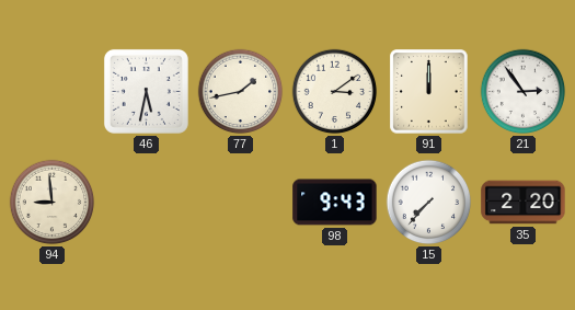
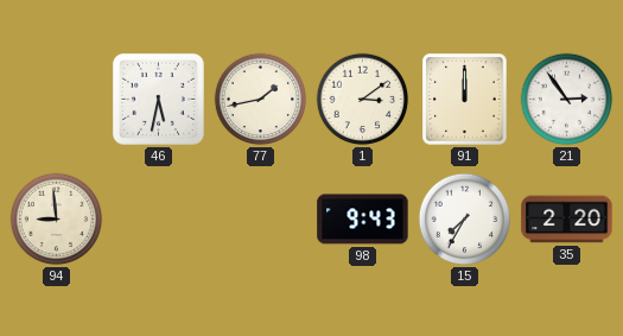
15: 7:37 -> 7:35 (465, 220)
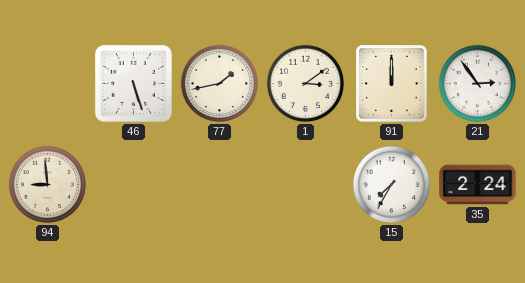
46: 5:32 -> 5:27 (133, 83)
98: 9:43 -> none (363, 220)
35: 2:20 -> 2:24 (478, 185)
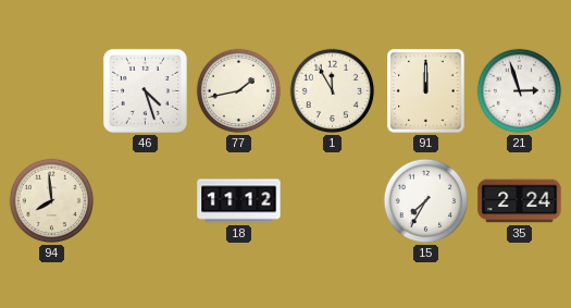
46: 5:27 -> 4:27 (145, 90)
1: 3:09 -> 11:55 (333, 91)
21: 2:54 -> 2:57 (520, 91)
94: 8:59 -> 7:59 (52, 201)
18: none -> 11:12 (239, 201)
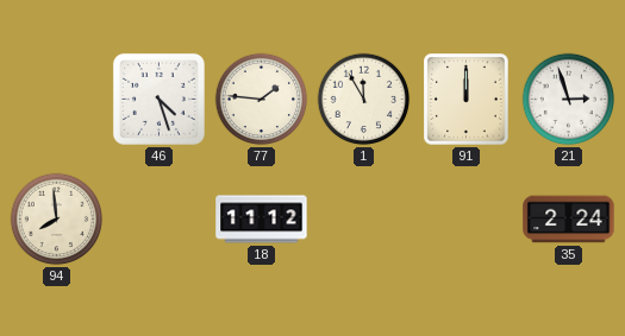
77: 1:43 -> 1:46 (262, 100)
15: 7:35 -> none (426, 201)
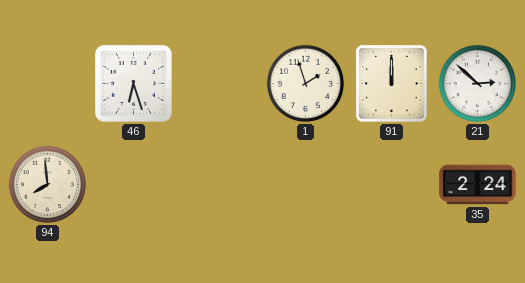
46: 4:27 -> 6:27 (133, 83)
77: 1:46 -> none (262, 100)
1: 11:55 -> 1:57 (306, 84)
21: 2:57 -> 2:52 (478, 84)
18: 11:12 -> none (262, 220)
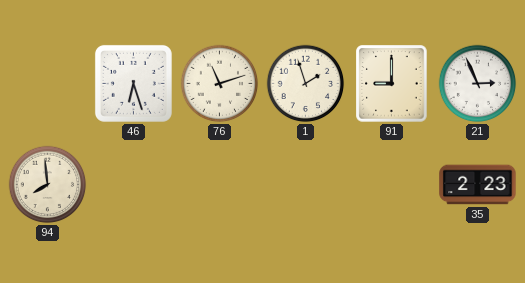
76: none -> 11:12 (220, 84)
91: 12:00 -> 9:00 (392, 84)
21: 2:52 -> 2:56 (478, 84)
35: 2:24 -> 2:23 (478, 185)
